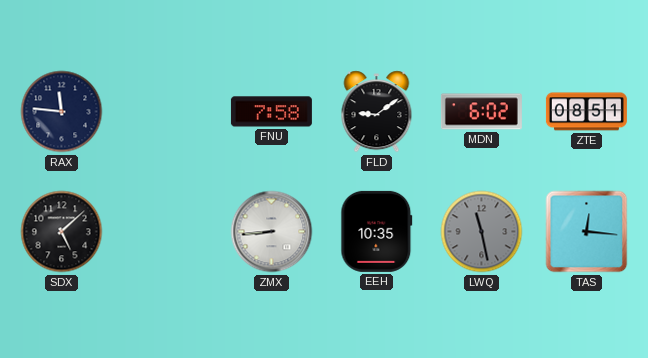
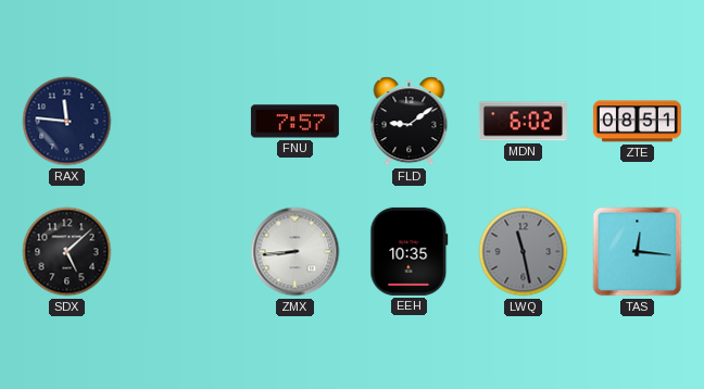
FNU: 7:58 -> 7:57 (294, 122)
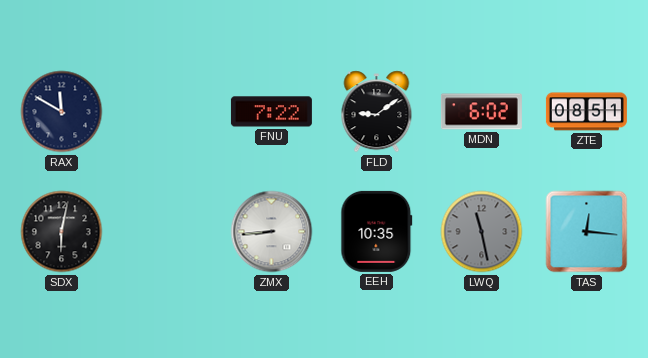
RAX: 11:46 -> 11:50 (62, 112)
FNU: 7:57 -> 7:22 (271, 112)
SDX: 5:08 -> 6:02 (62, 232)
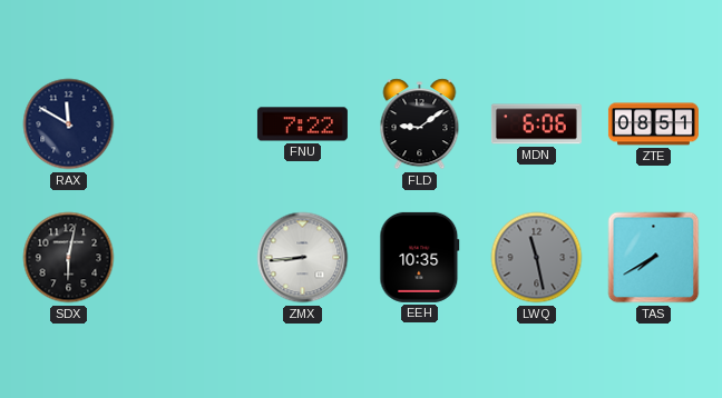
MDN: 6:02 -> 6:06 (536, 125)
TAS: 12:16 -> 7:40 (654, 258)
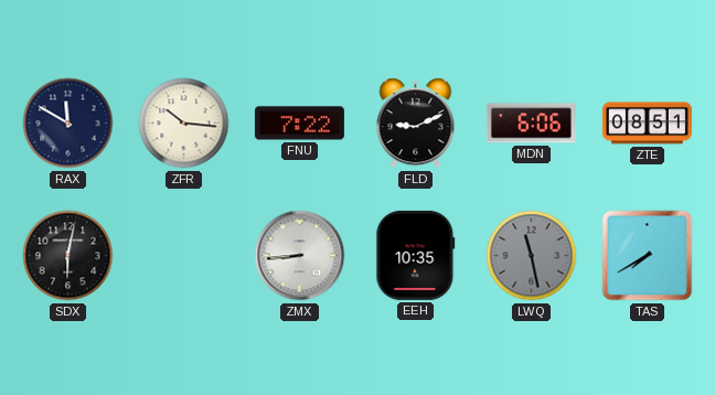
ZFR: none -> 10:16 (184, 124)
FLD: 9:09 -> 9:11 (416, 124)
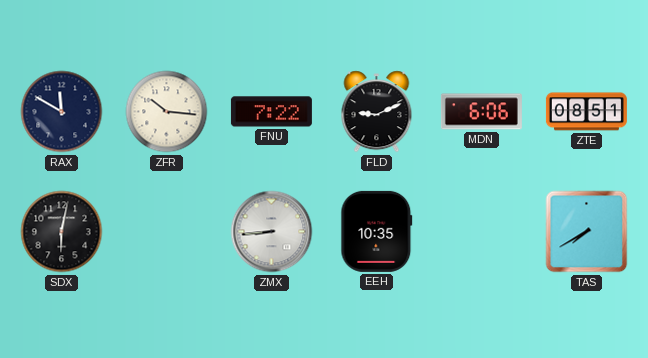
LWQ: 11:28 -> none (532, 256)
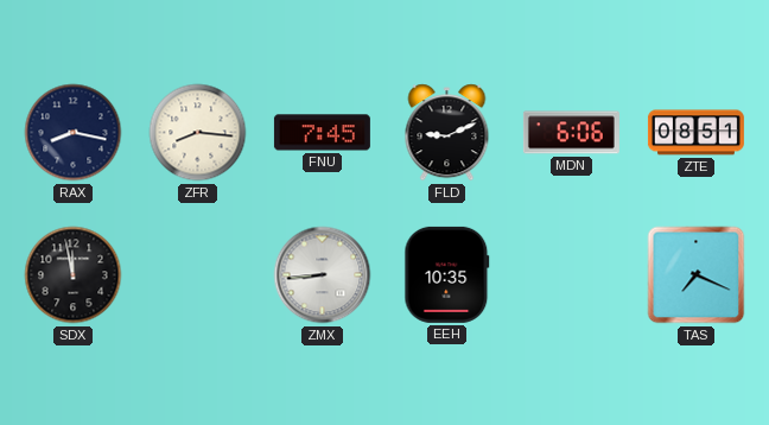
RAX: 11:50 -> 8:17 (74, 133)
ZFR: 10:16 -> 8:16 (198, 133)
FNU: 7:22 -> 7:45 (322, 133)
SDX: 6:02 -> 11:58 (74, 275)
TAS: 7:40 -> 7:19 (697, 275)
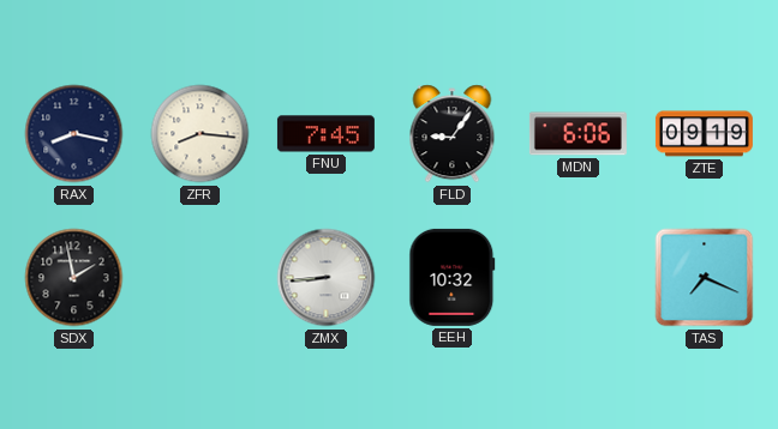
FLD: 9:11 -> 9:06 (453, 134)
ZTE: 08:51 -> 09:19 (704, 134)
SDX: 11:58 -> 1:58 (74, 278)
EEH: 10:35 -> 10:32 (453, 277)
